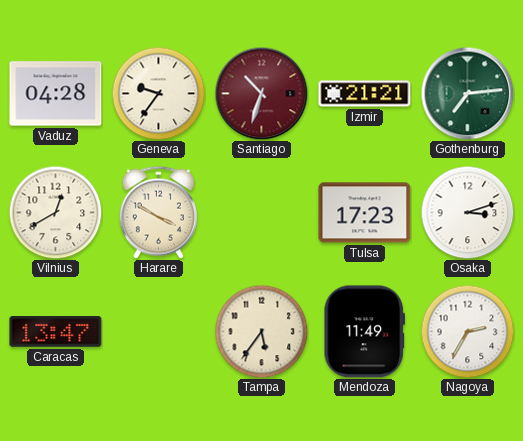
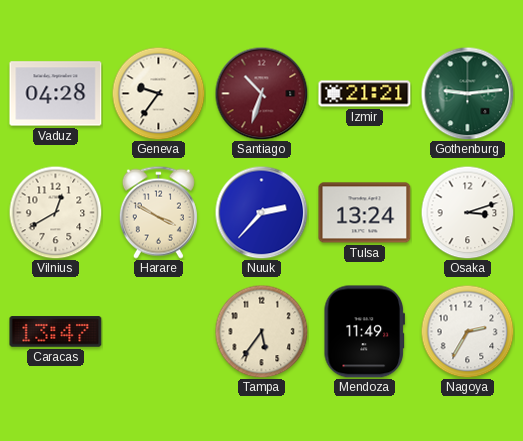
Gothenburg: 7:14 -> 9:14 (467, 93)
Nuuk: none -> 2:37 (261, 212)
Tulsa: 17:23 -> 13:24 (365, 213)
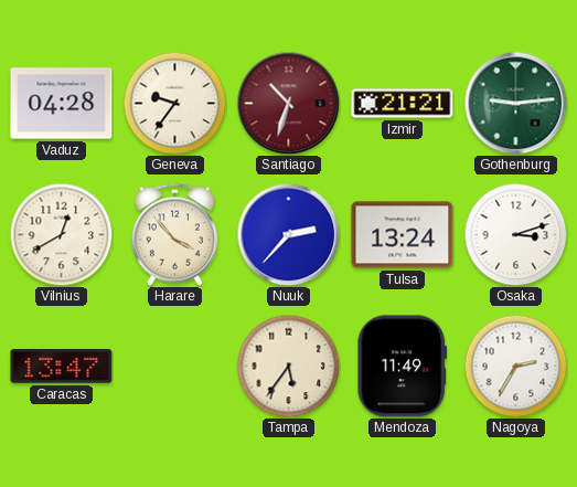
Harare: 3:50 -> 3:53 (174, 234)
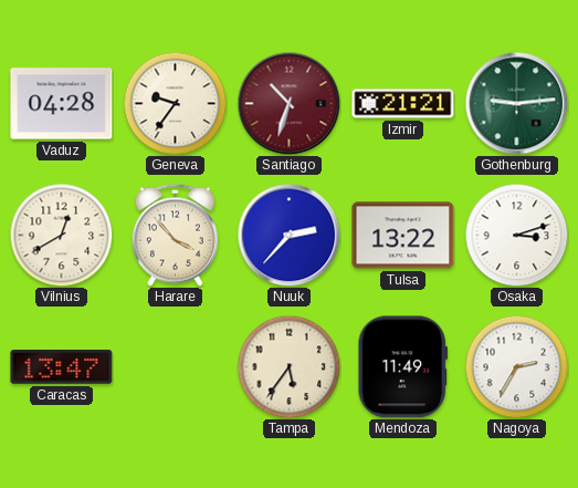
Tulsa: 13:24 -> 13:22 (403, 236)
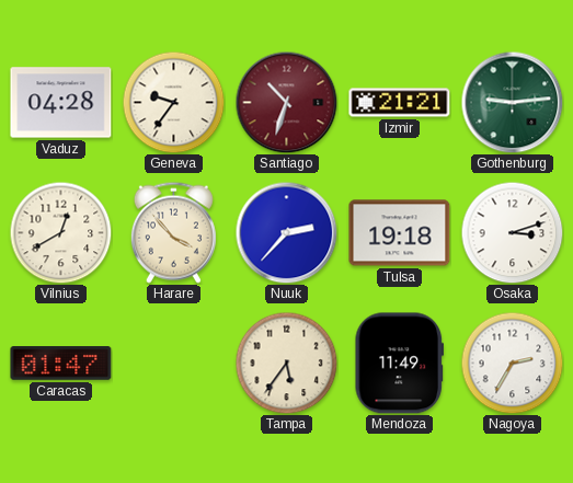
Tulsa: 13:22 -> 19:18 (400, 233)
Caracas: 13:47 -> 01:47 (61, 364)
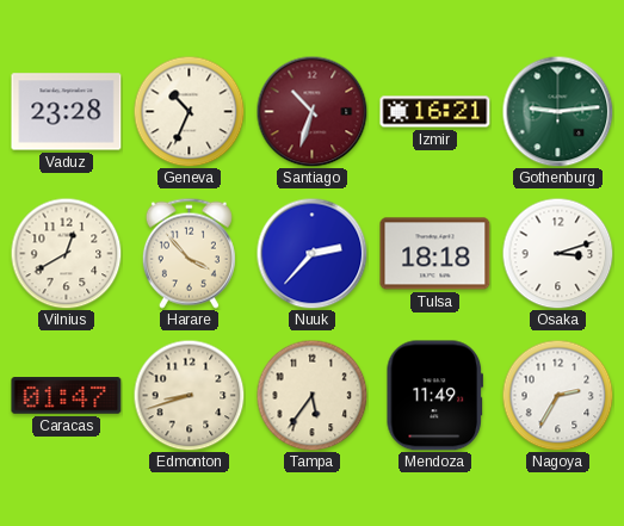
Vaduz: 04:28 -> 23:28 (67, 112)
Geneva: 9:36 -> 10:34 (189, 111)
Izmir: 21:21 -> 16:21 (435, 112)
Tulsa: 19:18 -> 18:18 (435, 254)
Edmonton: none -> 8:42 (189, 395)
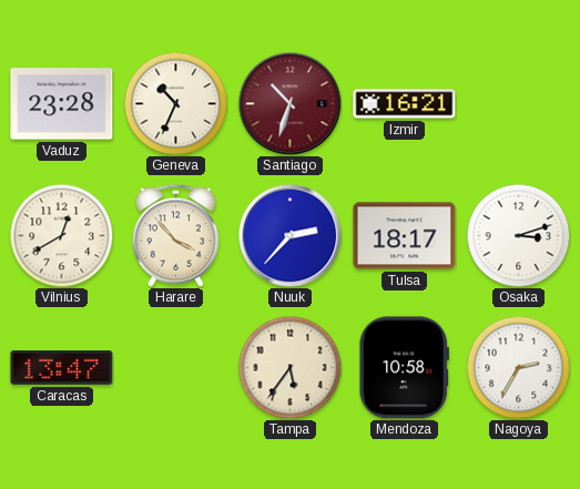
Gothenburg: 9:14 -> none (557, 111)
Tulsa: 18:18 -> 18:17 (405, 236)
Caracas: 01:47 -> 13:47 (62, 368)
Edmonton: 8:42 -> none (189, 395)
Mendoza: 11:49 -> 10:58 (404, 368)
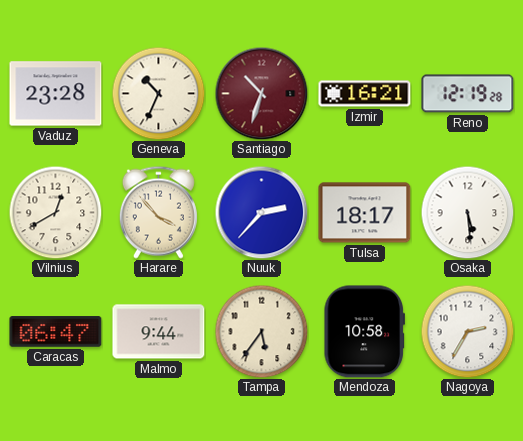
Reno: none -> 12:19 (468, 94)
Osaka: 3:12 -> 5:29 (467, 212)
Caracas: 13:47 -> 06:47 (56, 332)
Malmo: none -> 9:44 (159, 332)
